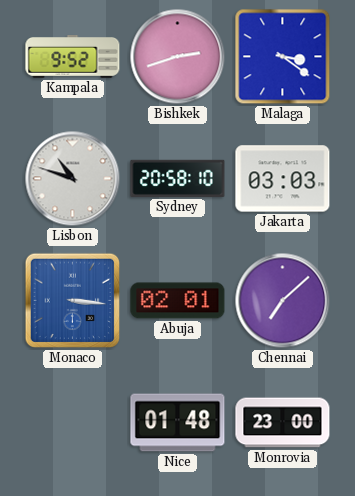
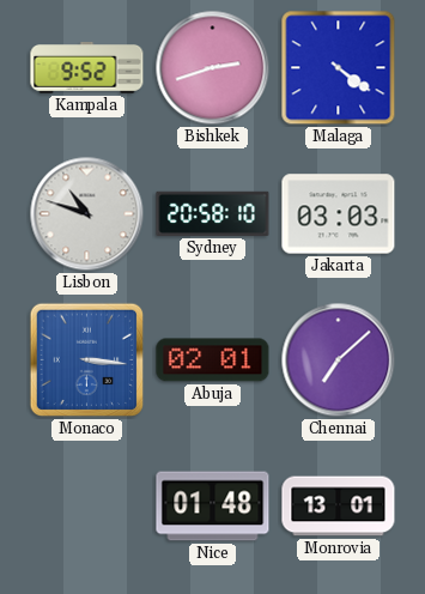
Malaga: 3:21 -> 4:21 (339, 68)
Monrovia: 23:00 -> 13:01 (339, 507)
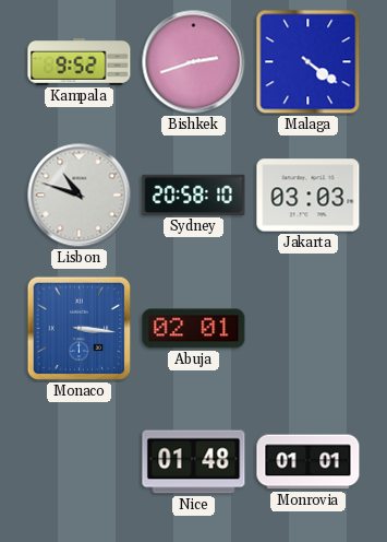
Chennai: 7:08 -> none (339, 360)
Monrovia: 13:01 -> 01:01 (309, 462)
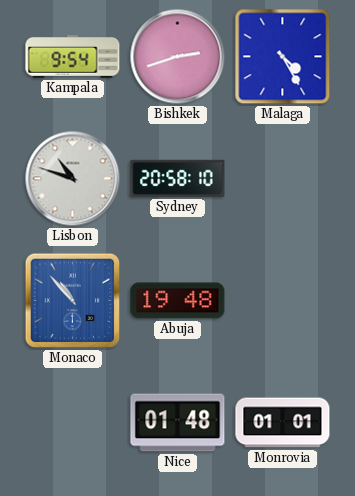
Kampala: 9:52 -> 9:54 (73, 57)
Malaga: 4:21 -> 4:25 (283, 57)
Jakarta: 03:03 -> none (309, 196)
Monaco: 3:16 -> 10:53 (73, 301)
Abuja: 02:01 -> 19:48 (178, 301)
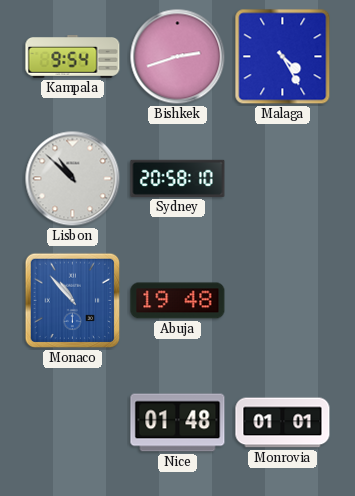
Lisbon: 10:48 -> 10:52 (73, 179)
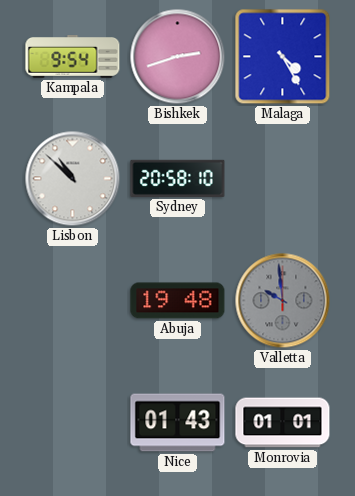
Monaco: 10:53 -> none (73, 301)
Valletta: none -> 9:59 (283, 301)
Nice: 01:48 -> 01:43 (178, 423)
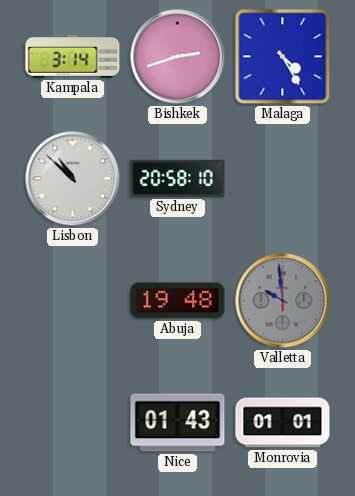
Kampala: 9:54 -> 3:14 (73, 57)
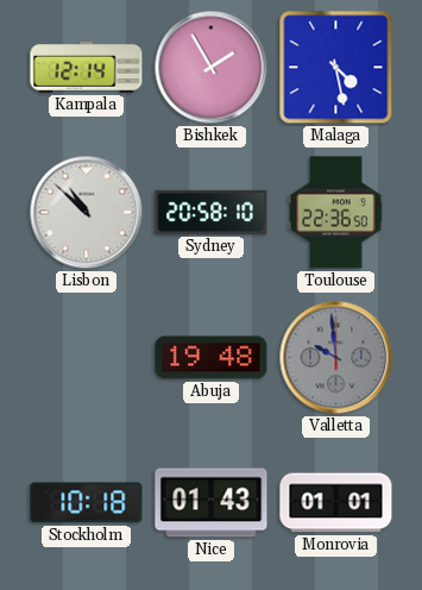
Kampala: 3:14 -> 12:14 (87, 68)
Bishkek: 2:42 -> 1:55 (212, 68)
Malaga: 4:25 -> 4:28 (336, 68)
Toulouse: none -> 22:36 (336, 213)
Stockholm: none -> 10:18 (87, 503)
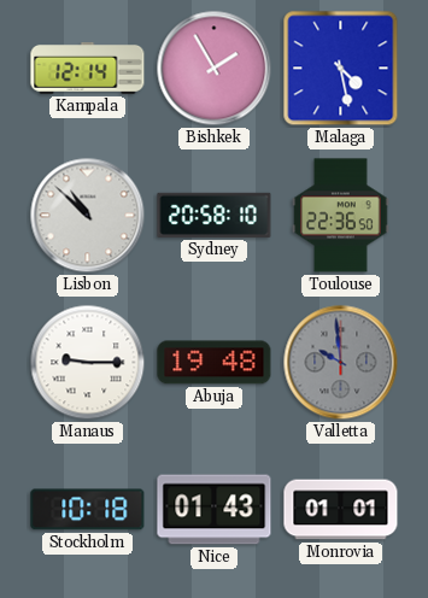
Manaus: none -> 9:15 (88, 363)
